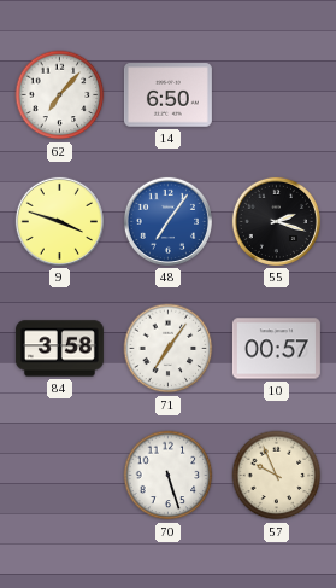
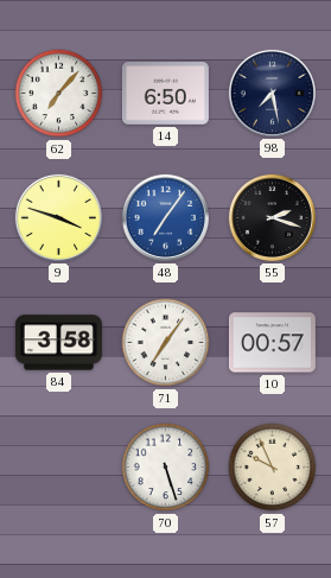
98: none -> 7:28 (272, 93)
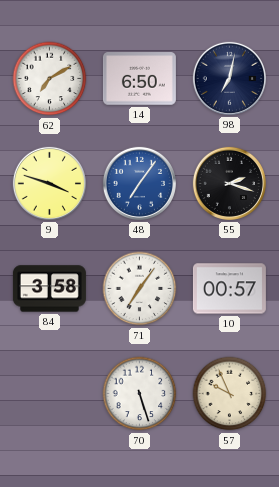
62: 7:07 -> 7:10 (50, 79)
98: 7:28 -> 7:02 (229, 78)
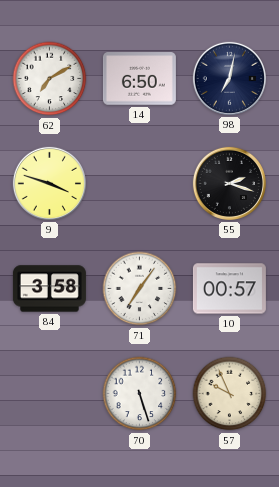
48: 7:06 -> none (139, 183)
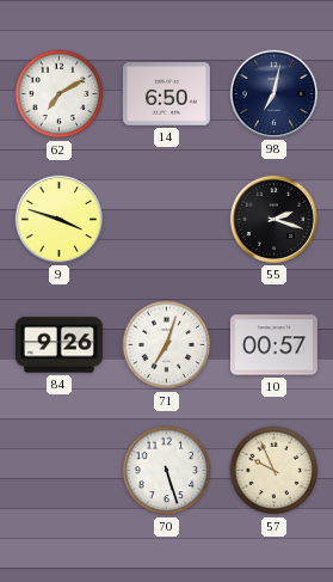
84: 3:58 -> 9:26 (58, 345)
71: 7:06 -> 7:03 (167, 345)
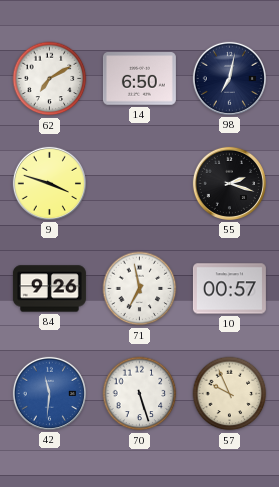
71: 7:03 -> 6:58 (140, 289)
42: none -> 11:31 (49, 393)
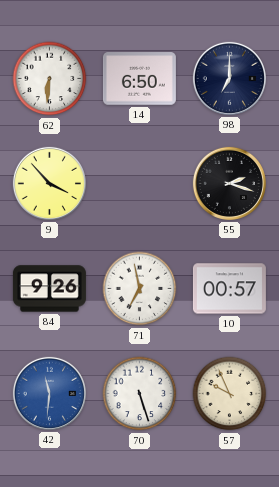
62: 7:10 -> 6:31 (50, 79)
98: 7:02 -> 7:00 (229, 78)
9: 3:48 -> 3:53 (49, 183)
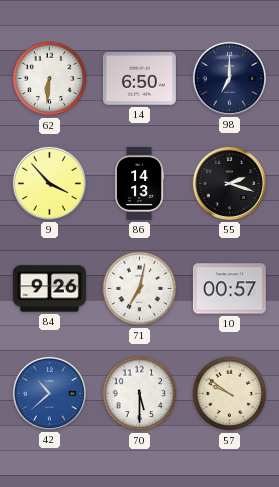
86: none -> 14:13 (139, 183)
71: 6:58 -> 7:02 (140, 289)
42: 11:31 -> 10:38 (49, 393)
70: 5:27 -> 5:30 (140, 394)
57: 9:56 -> 9:51 (230, 394)
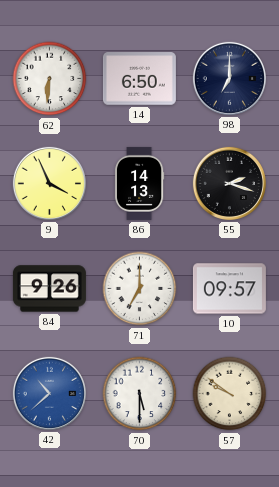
9: 3:53 -> 3:56 (49, 183)
71: 7:02 -> 7:00 (140, 289)
10: 00:57 -> 09:57 (229, 289)
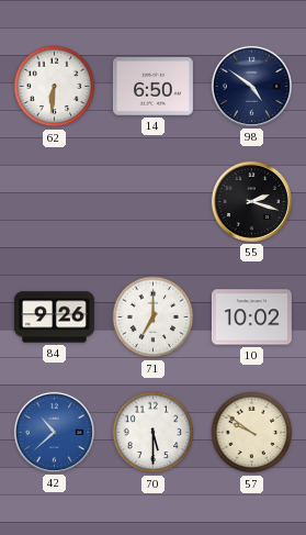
98: 7:00 -> 4:51 (251, 86)
9: 3:56 -> none (49, 183)
86: 14:13 -> none (139, 183)
10: 09:57 -> 10:02 (251, 317)
